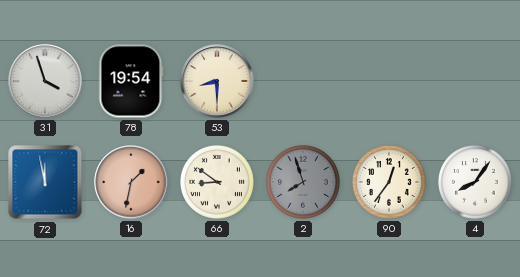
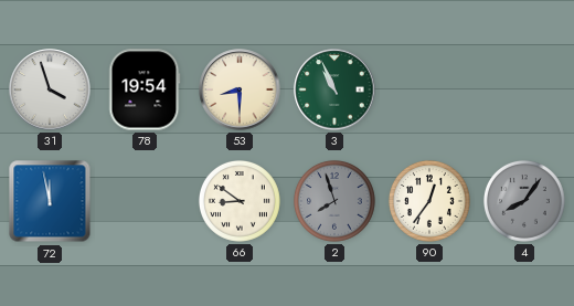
3: none -> 10:56 (334, 89)
16: 1:32 -> none (131, 182)
4 dial: white -> grey (524, 201)
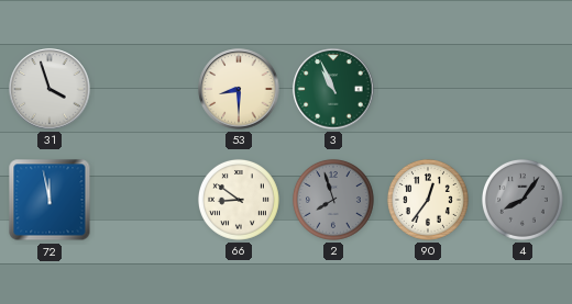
78: 19:54 -> none (145, 89)
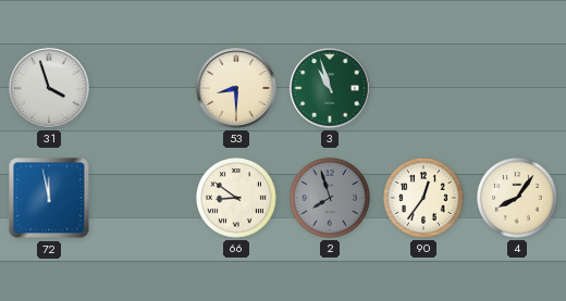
3: 10:56 -> 10:57 (330, 88)
4 dial: grey -> cream (517, 198)
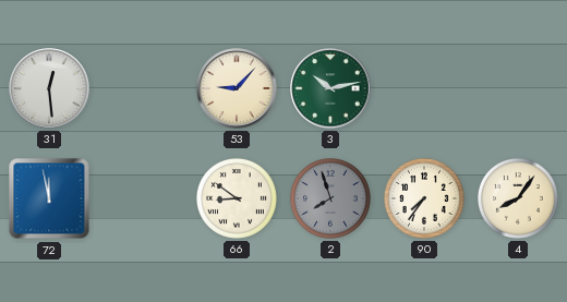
31: 3:57 -> 12:29 (49, 88)
53: 8:30 -> 9:07 (237, 88)
3: 10:57 -> 10:13 (330, 88)
90: 12:36 -> 7:36 (424, 198)
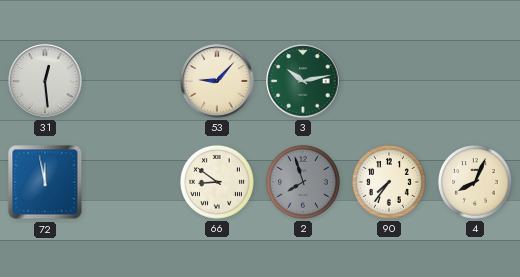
4: 8:06 -> 8:04 (475, 182)
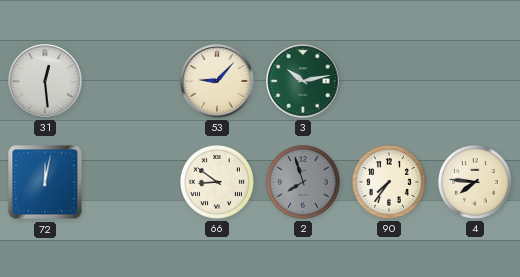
72: 11:58 -> 12:02 (45, 182)
4: 8:04 -> 7:46 (475, 182)
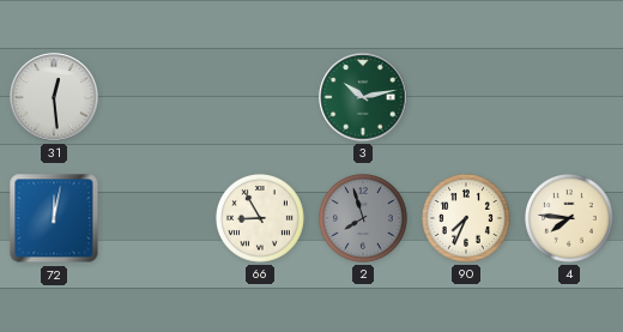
53: 9:07 -> none (217, 81)
66: 8:51 -> 8:55 (260, 218)
90: 7:36 -> 7:34 (466, 218)
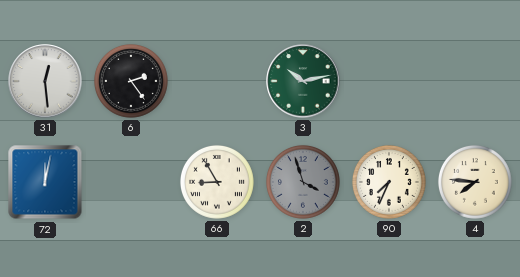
6: none -> 2:24 (131, 81)
2: 7:57 -> 3:57 (303, 182)
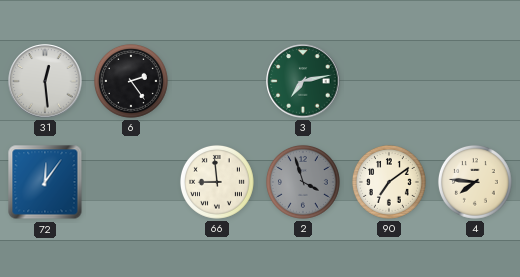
3: 10:13 -> 7:13 (303, 81)
72: 12:02 -> 12:06 (45, 182)
66: 8:55 -> 8:59 (217, 182)
90: 7:34 -> 7:09 (389, 182)
